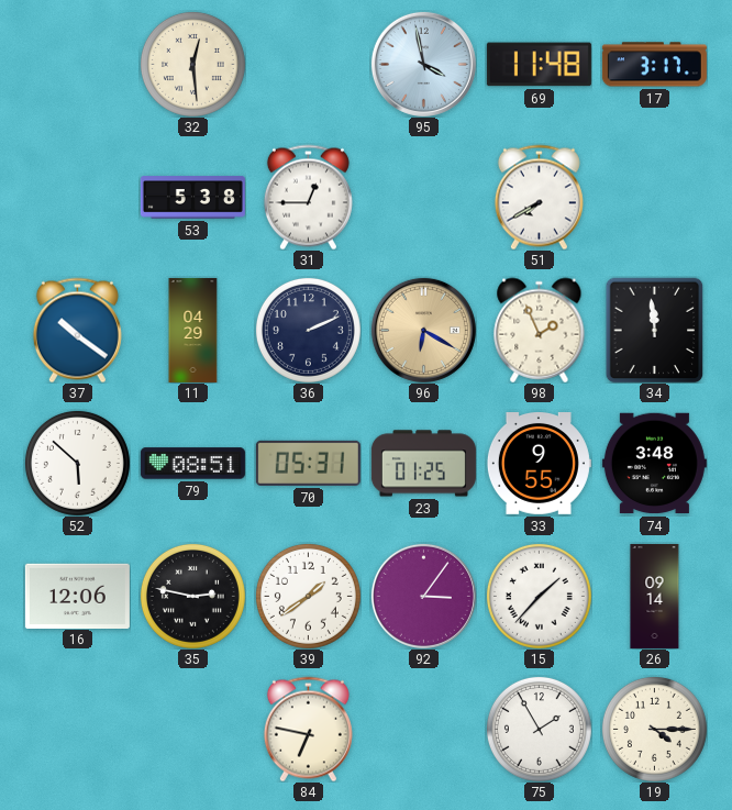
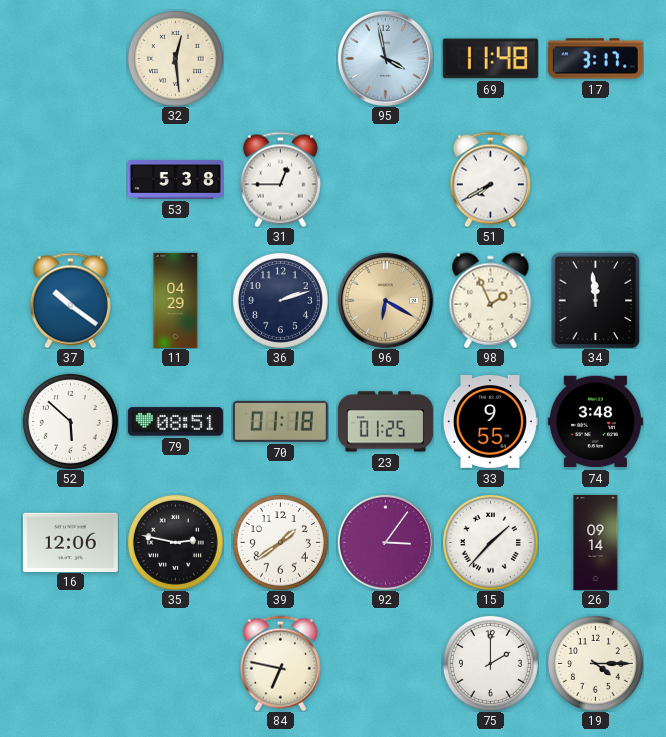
36: 2:11 -> 2:12 (280, 300)
70: 05:31 -> 01:18 (280, 421)
75: 1:55 -> 2:00 (490, 663)
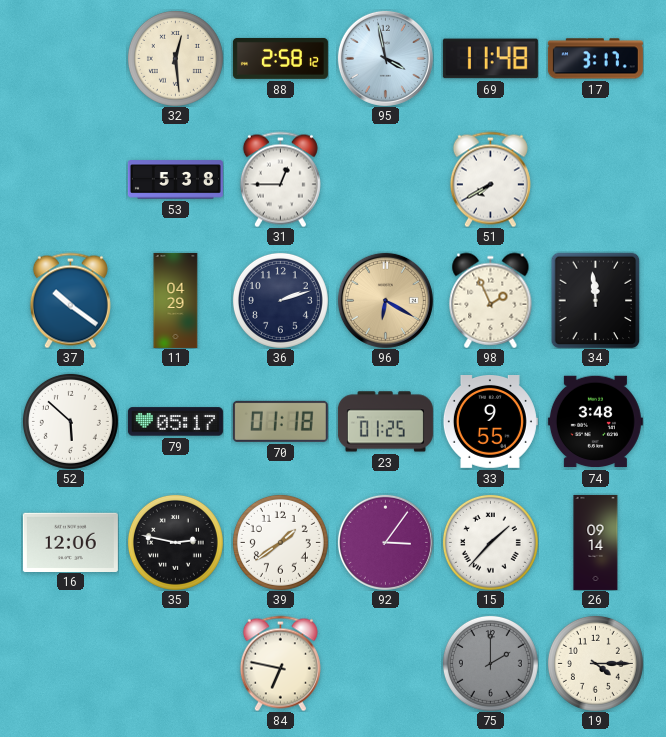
88: none -> 2:58 (280, 58)
79: 08:51 -> 05:17 (175, 422)
75 dial: white -> grey (490, 663)
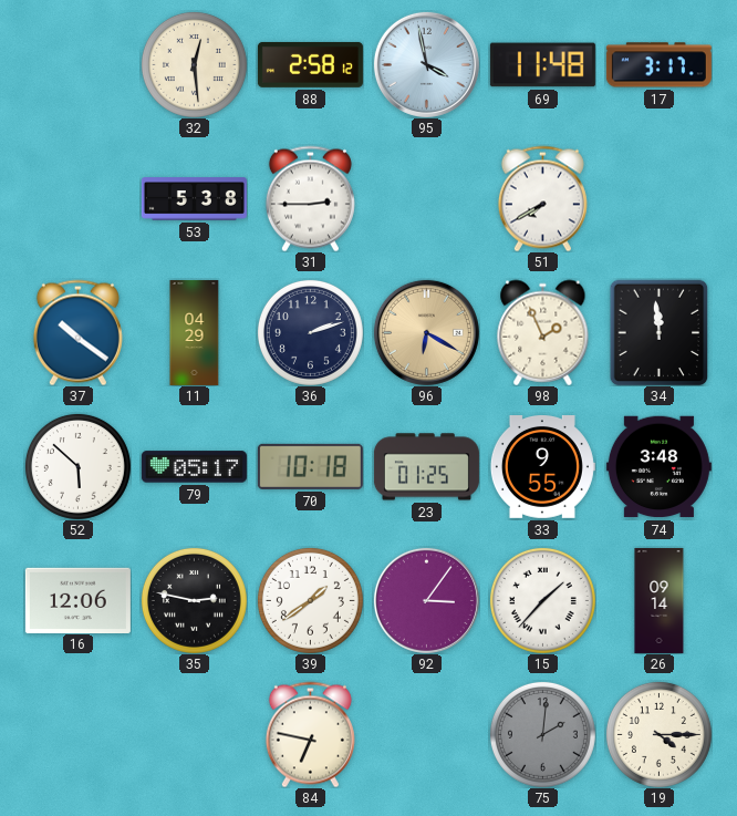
31: 12:45 -> 2:45 (310, 198)
70: 01:18 -> 10:18 (310, 466)
75: 2:00 -> 2:01 (542, 734)
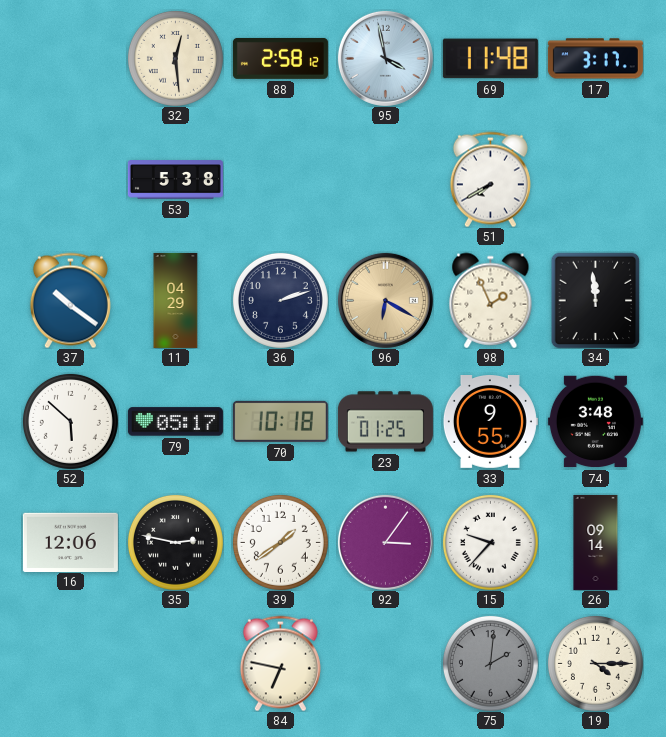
31: 2:45 -> none (310, 198)
15: 1:37 -> 9:37 (490, 542)
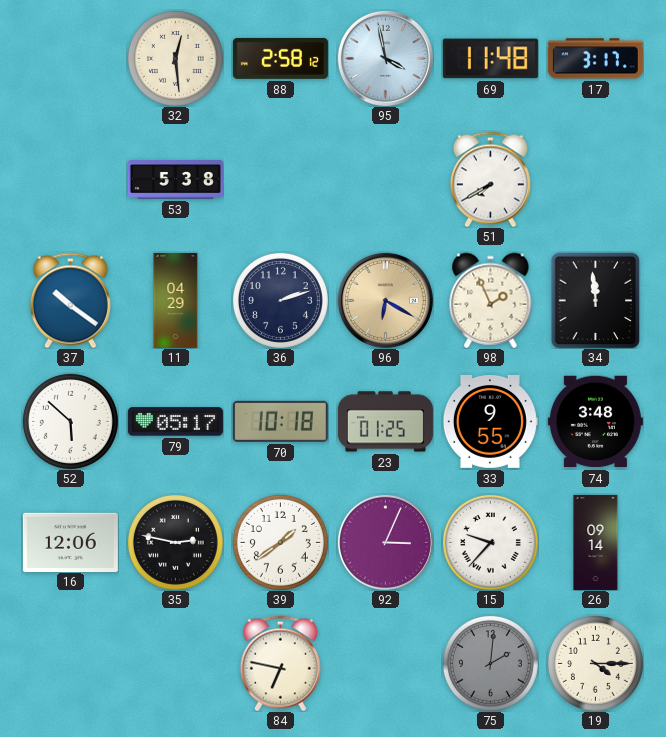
92: 3:06 -> 3:04 (385, 542)
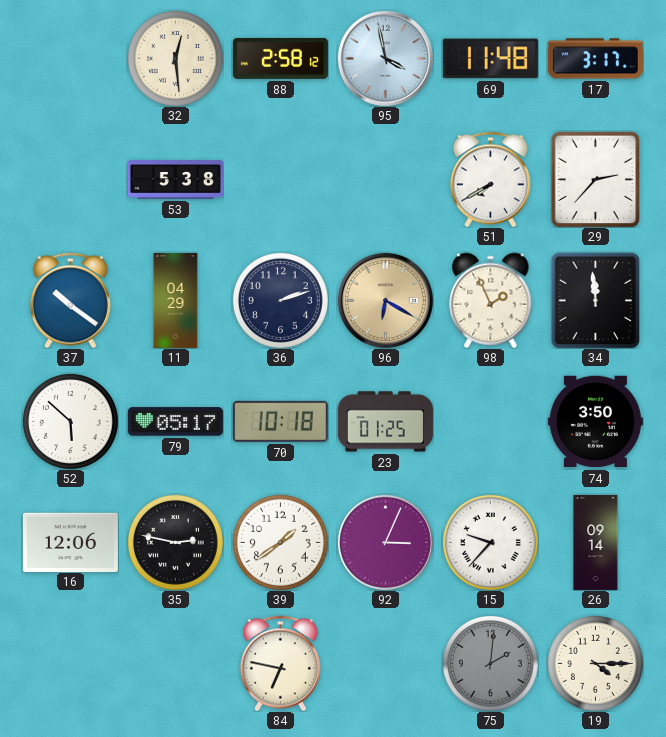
29: none -> 2:37 (596, 179)
33: 9:55 -> none (490, 422)
74: 3:48 -> 3:50 (595, 422)
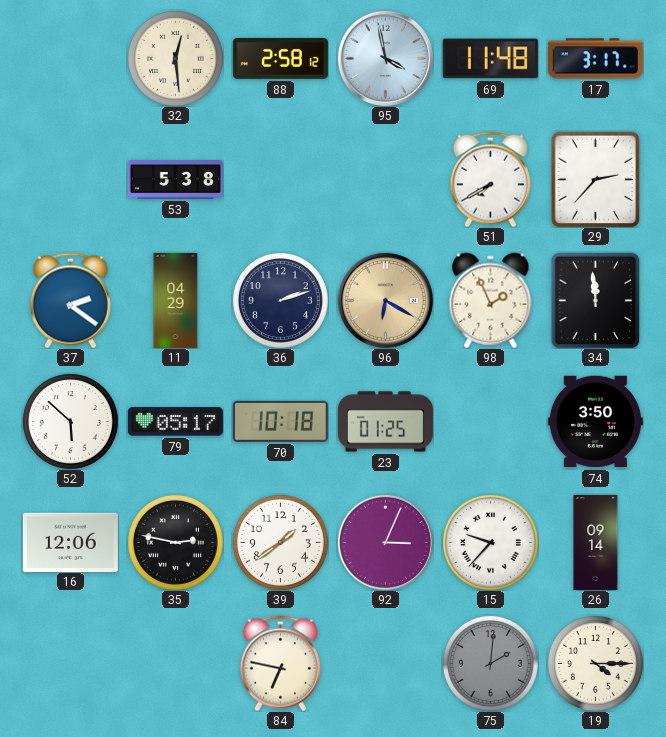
37: 10:21 -> 2:21 (70, 300)
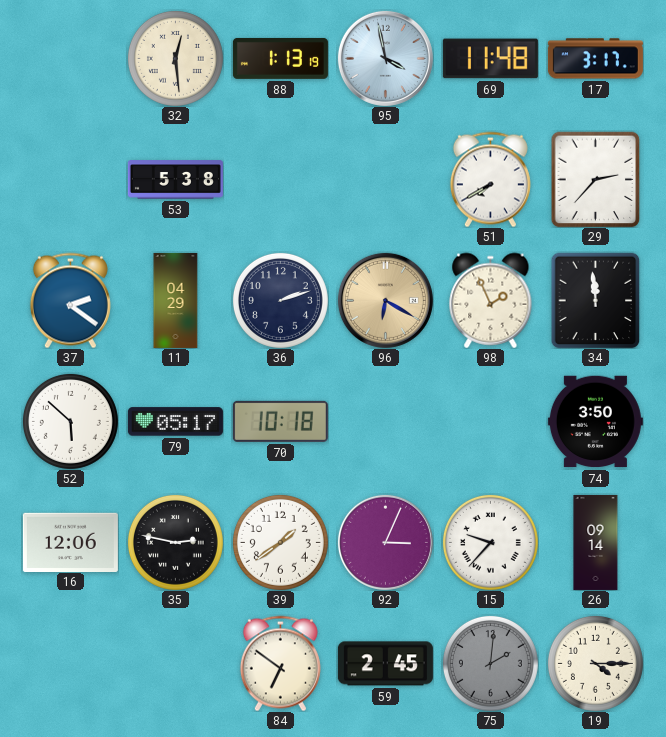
88: 2:58 -> 1:13 (280, 58)
23: 01:25 -> none (385, 422)
84: 6:47 -> 6:51 (280, 663)
59: none -> 2:45 (385, 664)
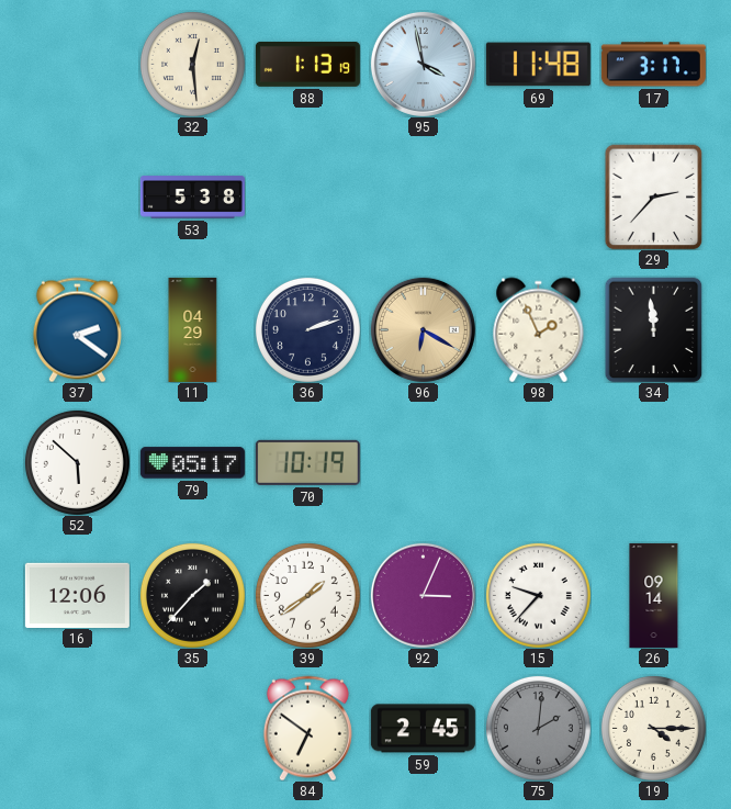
51: 7:40 -> none (490, 179)
70: 10:18 -> 10:19 (307, 462)
74: 3:50 -> none (595, 422)
35: 2:47 -> 1:37 (192, 595)
